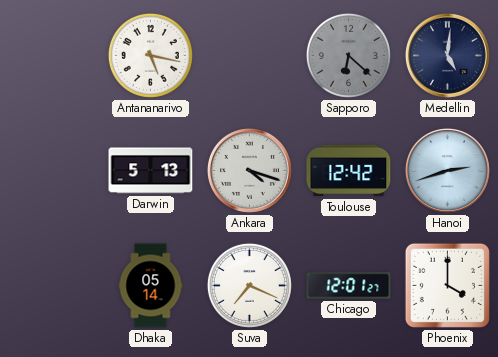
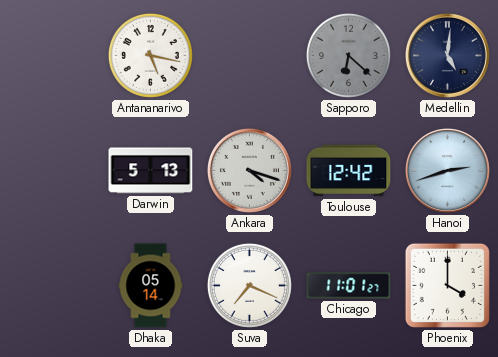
Chicago: 12:01 -> 11:01 (349, 286)
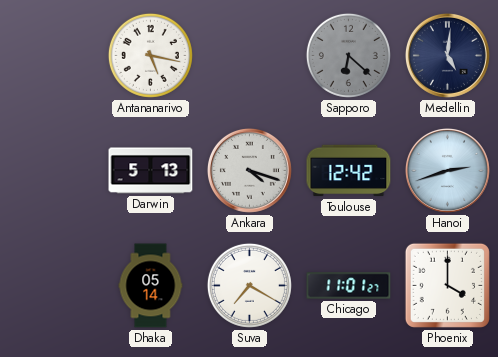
Suva: 7:19 -> 7:20 (249, 285)
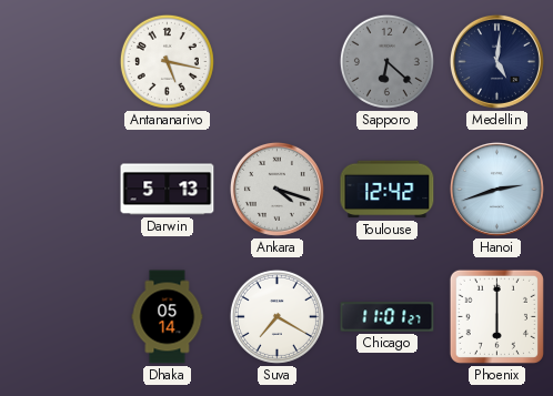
Phoenix: 4:00 -> 6:00 (496, 316)
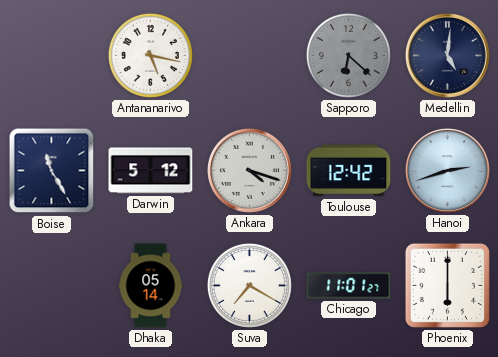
Boise: none -> 11:25 (52, 171)
Darwin: 5:13 -> 5:12 (151, 171)
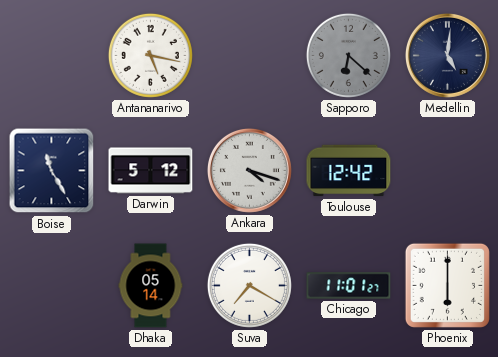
Hanoi: 2:42 -> none (447, 170)
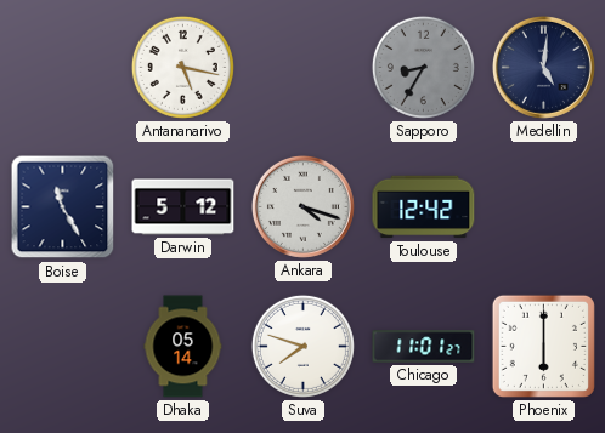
Sapporo: 6:22 -> 8:35 (423, 67)
Suva: 7:20 -> 7:48 (302, 346)
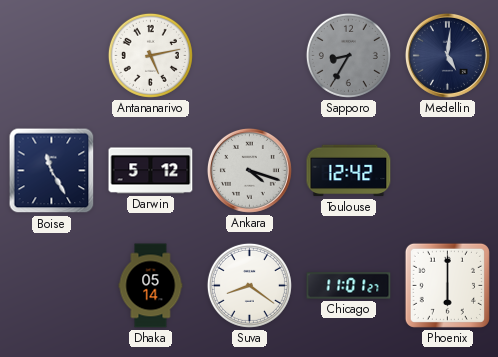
Antananarivo: 5:17 -> 5:13 (150, 55)
Suva: 7:48 -> 8:21 (249, 285)
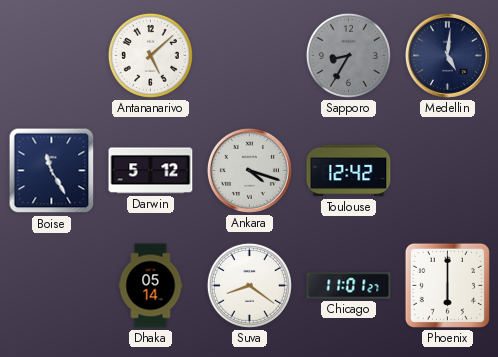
Antananarivo: 5:13 -> 5:08 (150, 55)
